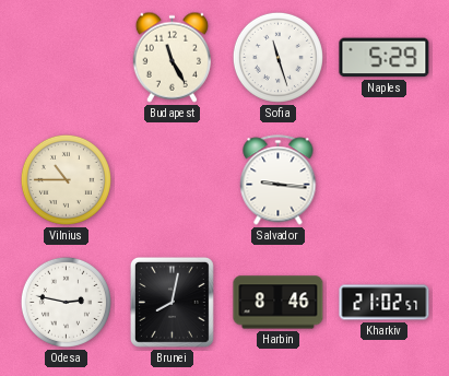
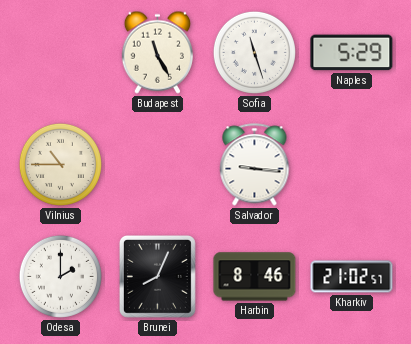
Odesa: 2:47 -> 2:00 (60, 276)
Brunei: 8:02 -> 8:04 (157, 276)
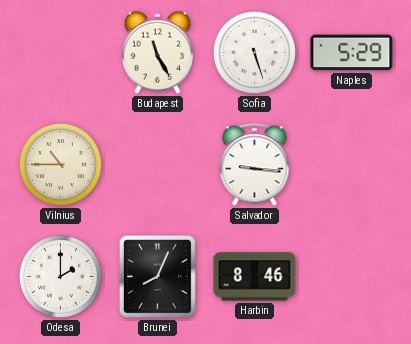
Sofia: 11:27 -> 5:27 (254, 52)
Kharkiv: 21:02 -> none (352, 277)
